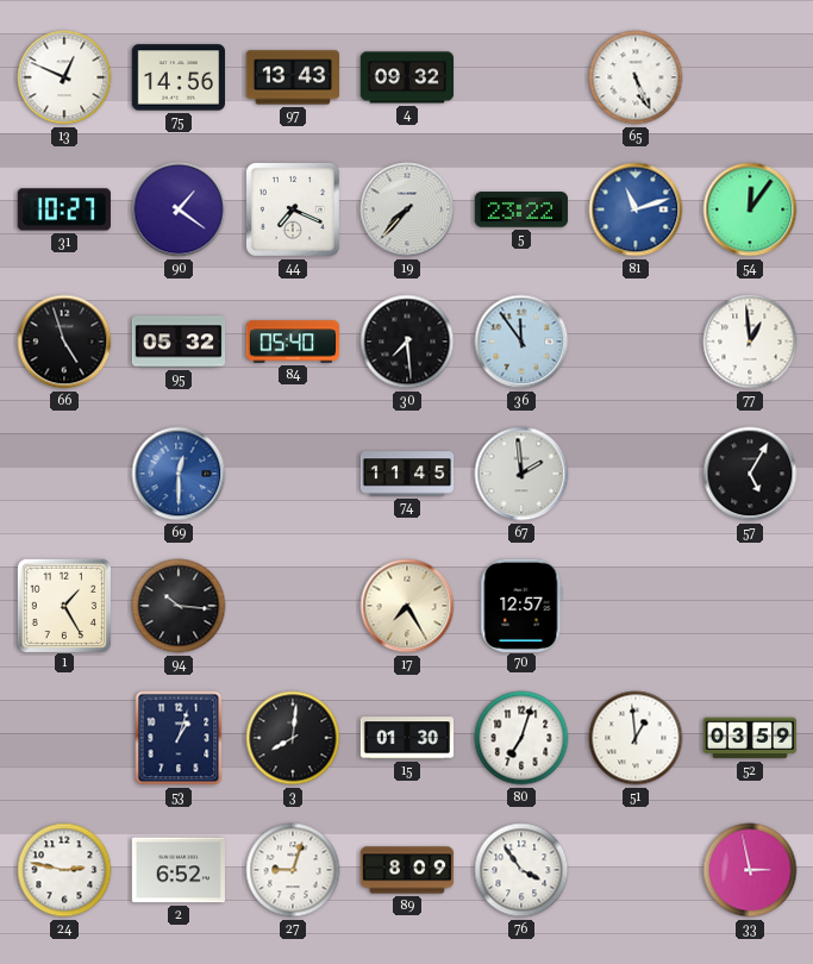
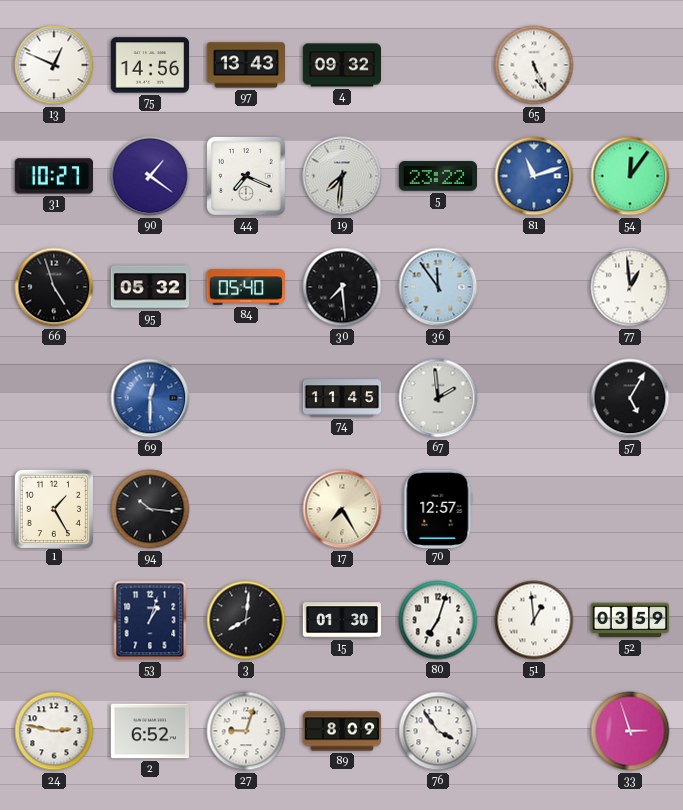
19: 7:37 -> 7:31 (342, 176)
33: 2:58 -> 2:57 (630, 731)
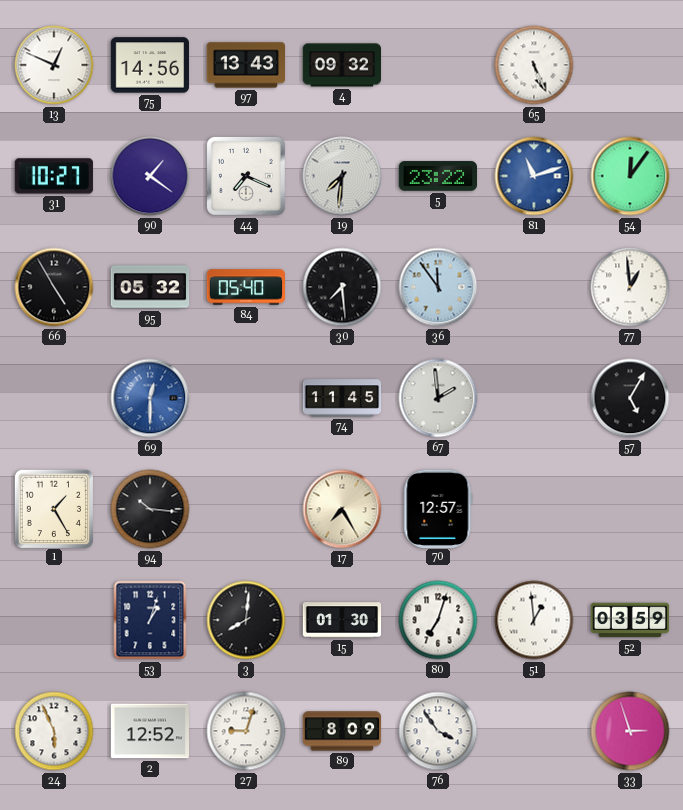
66: 4:57 -> 4:55 (54, 287)
24: 2:47 -> 5:56 (54, 731)
2: 6:52 -> 12:52 (149, 731)
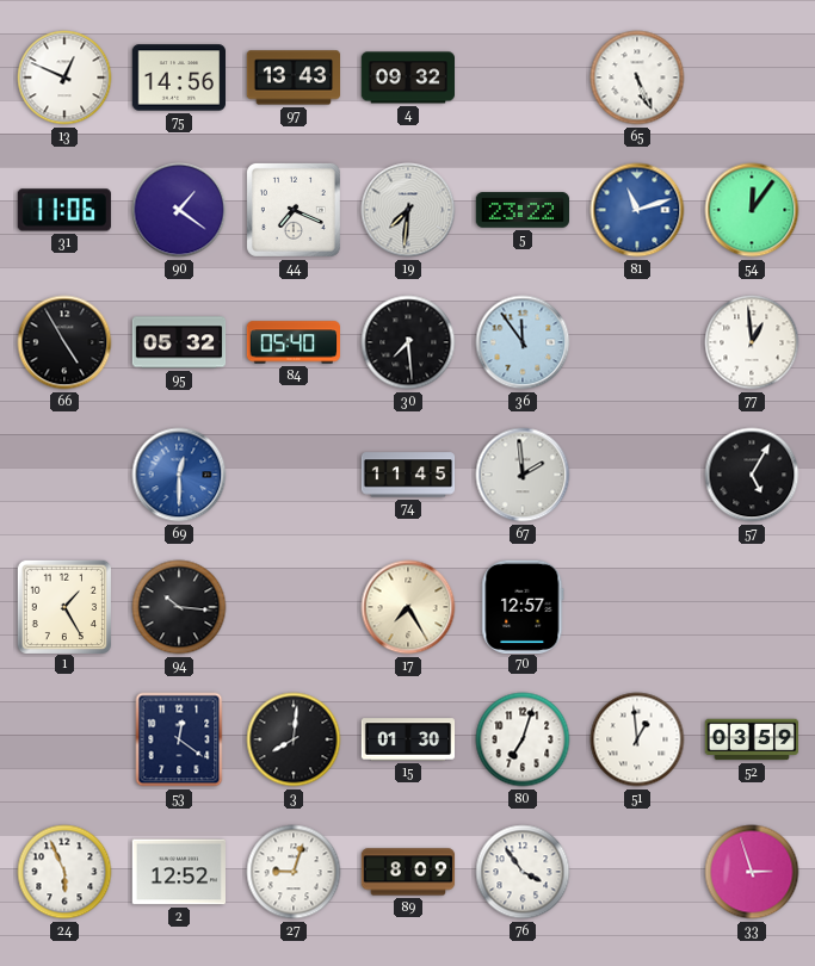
31: 10:27 -> 11:06 (63, 210)
53: 1:03 -> 12:21 (179, 739)
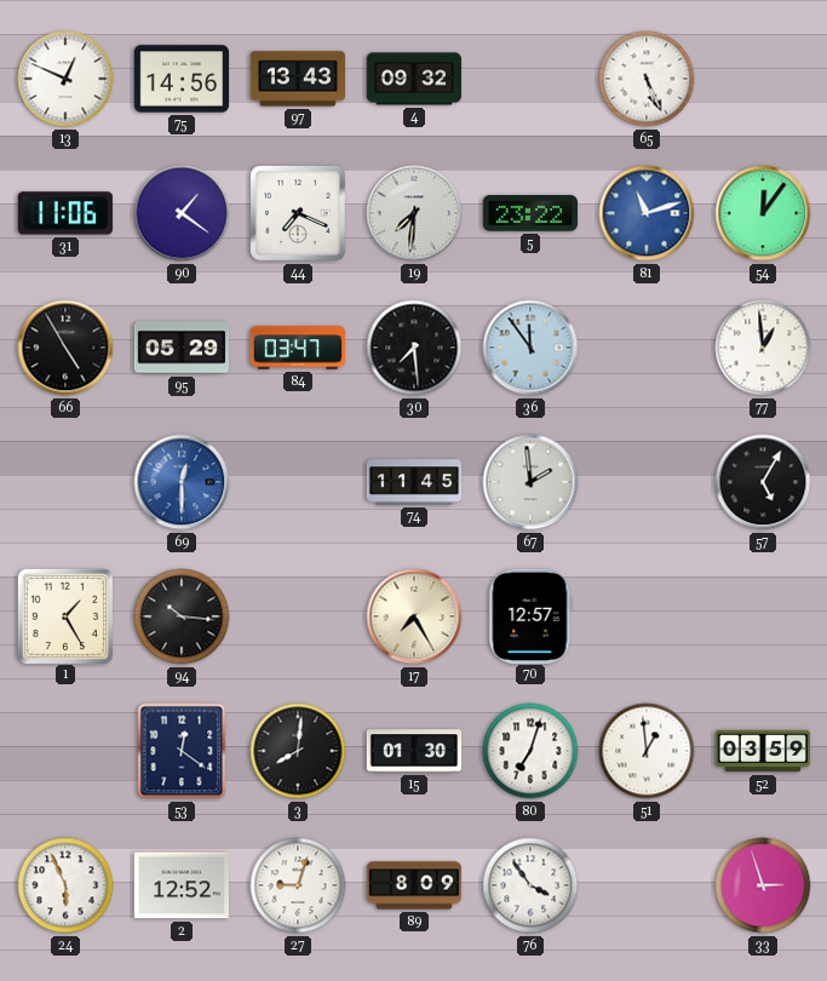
95: 05:32 -> 05:29 (182, 348)
84: 05:40 -> 03:47 (297, 348)
